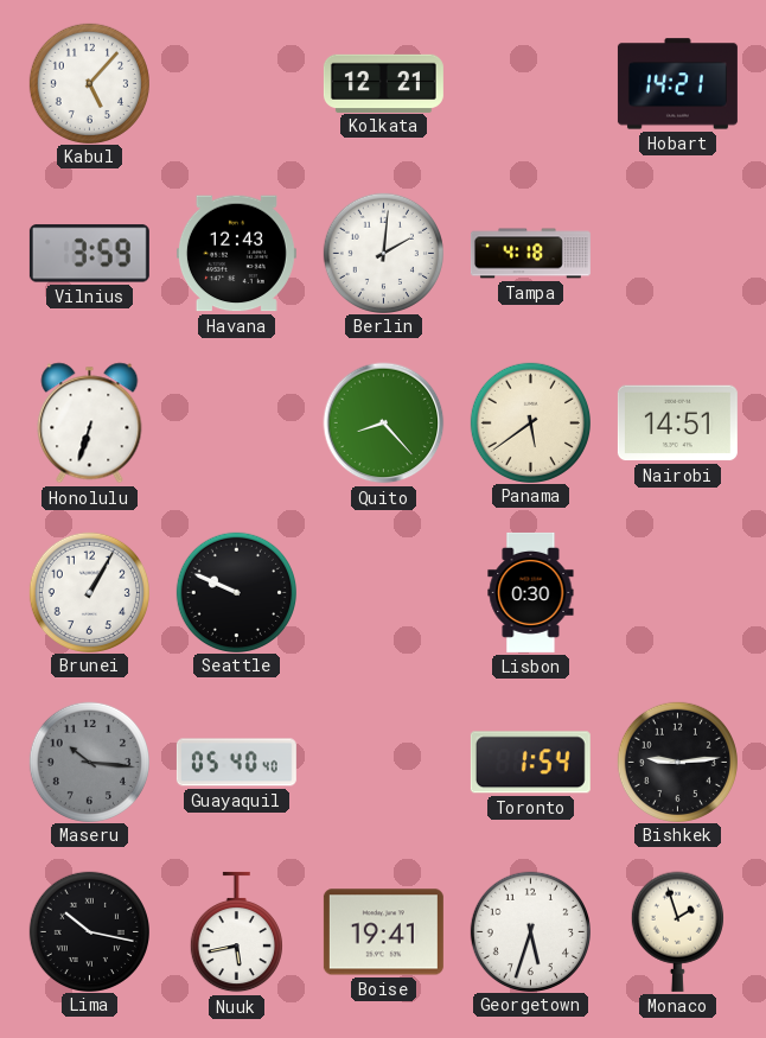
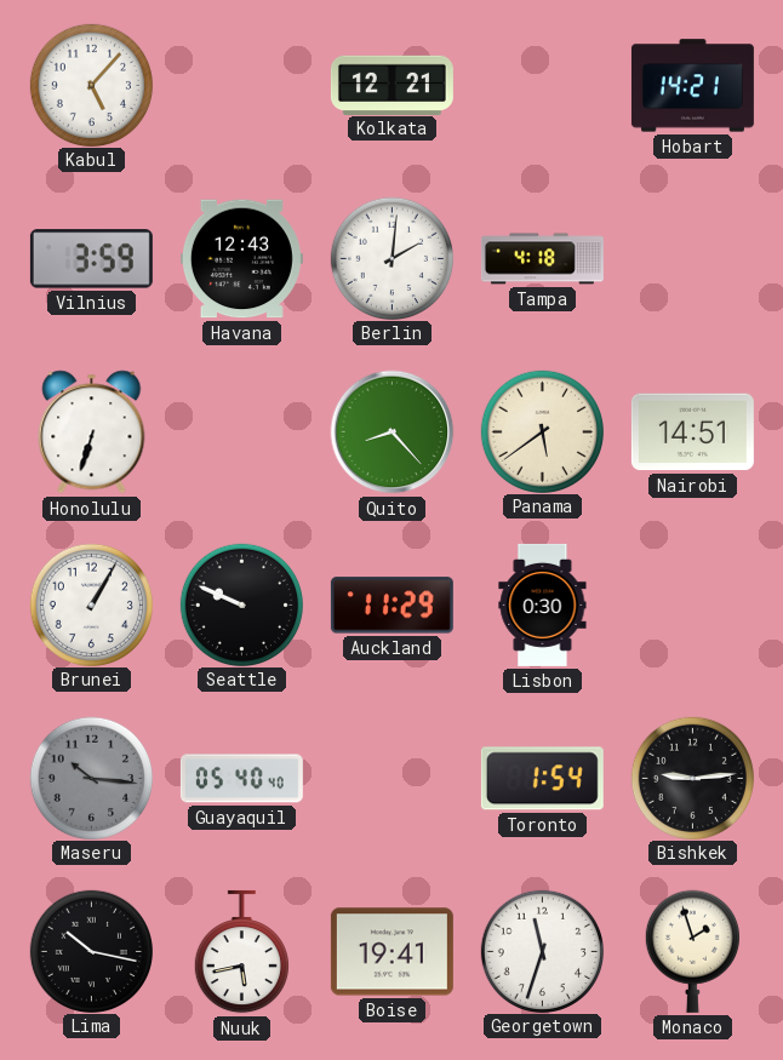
Auckland: none -> 11:29 (391, 606)
Georgetown: 5:33 -> 11:33 (542, 951)
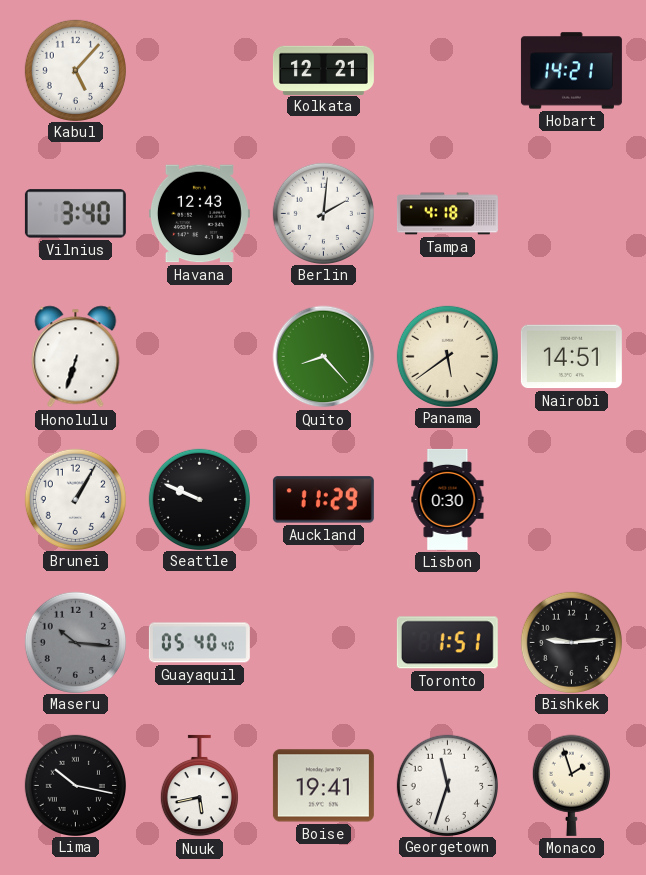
Vilnius: 3:59 -> 3:40 (75, 214)
Toronto: 1:54 -> 1:51 (447, 643)
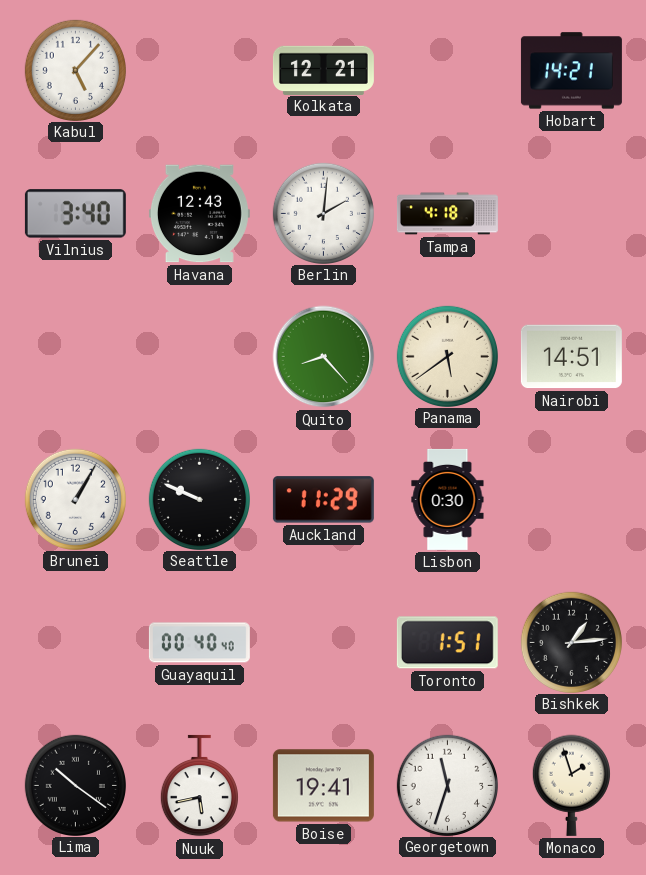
Honolulu: 6:33 -> none (76, 357)
Maseru: 10:16 -> none (75, 642)
Guayaquil: 05:40 -> 00:40 (199, 643)
Bishkek: 9:14 -> 1:14 (571, 642)
Lima: 10:17 -> 10:21 (75, 785)
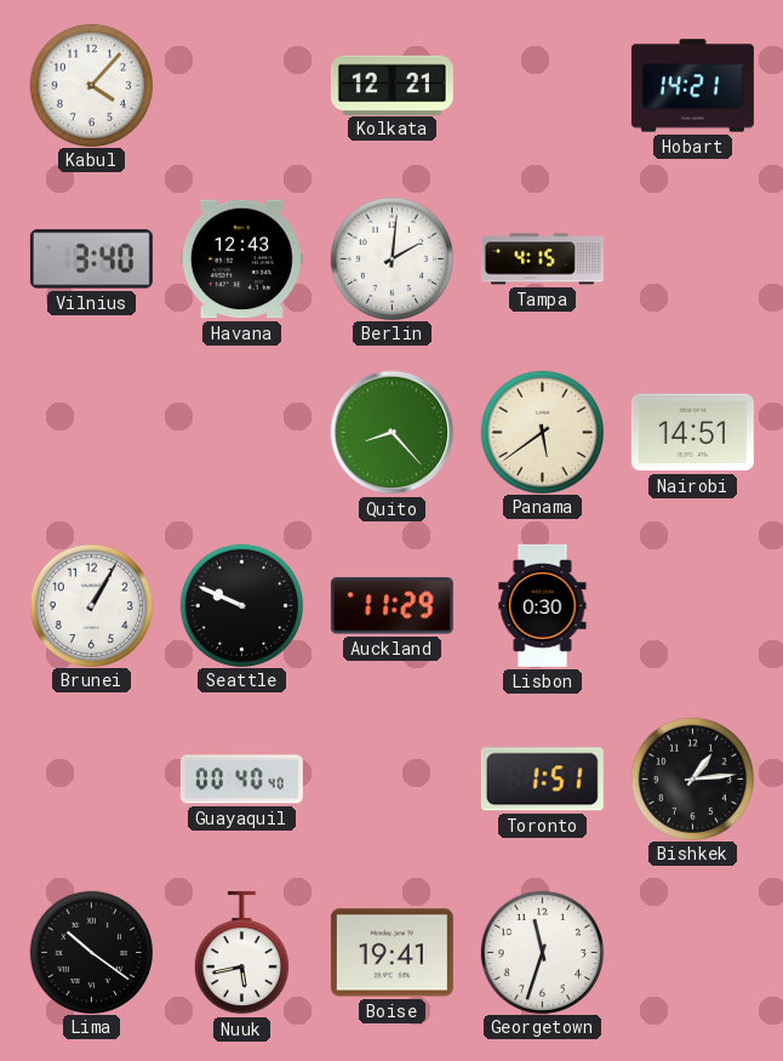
Kabul: 5:07 -> 4:07 (91, 85)
Tampa: 4:18 -> 4:15 (542, 259)
Monaco: 1:57 -> none (571, 785)
